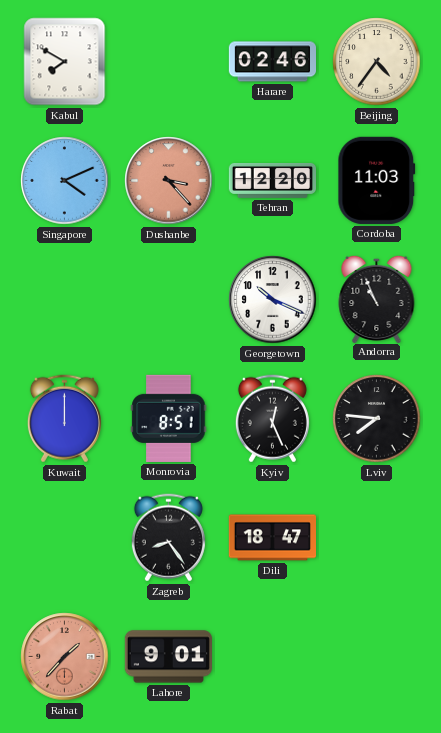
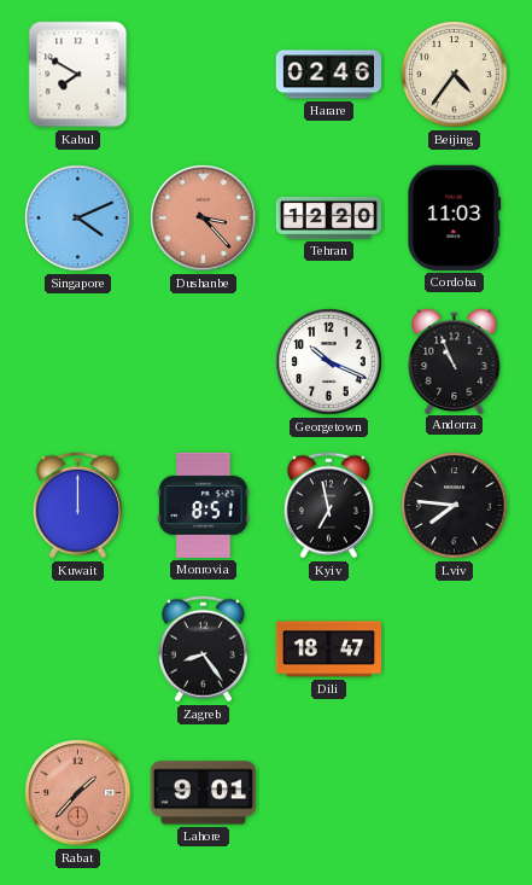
Kyiv: 12:26 -> 6:58 (328, 506)
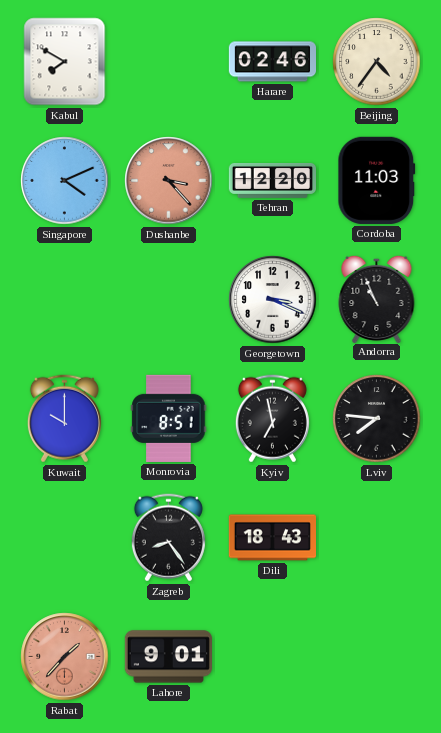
Georgetown: 10:19 -> 3:19 (273, 300)
Kuwait: 12:00 -> 10:00 (64, 419)
Dili: 18:47 -> 18:43 (272, 538)
